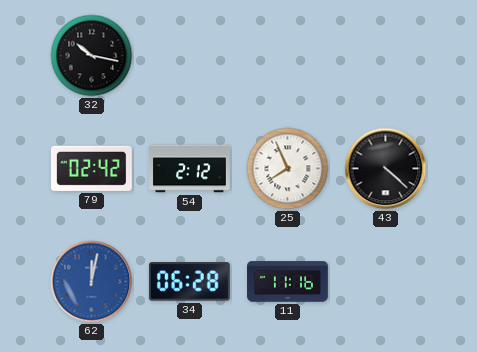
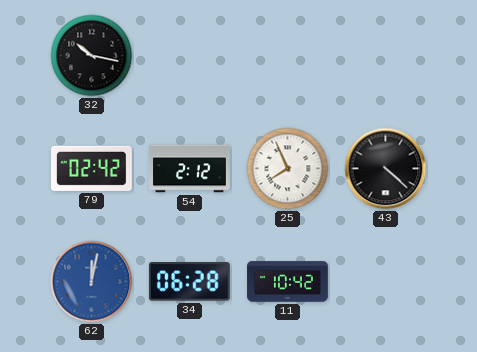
11: 11:16 -> 10:42 (288, 282)
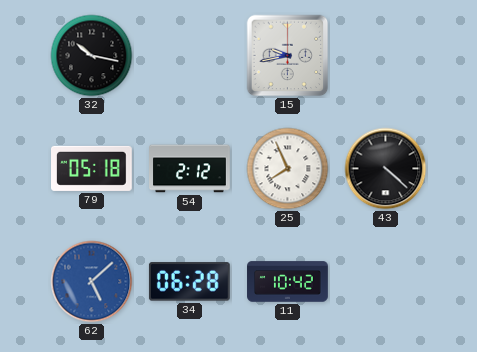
15: none -> 9:43 (288, 56)
79: 02:42 -> 05:18 (92, 168)
62: 12:02 -> 5:08 (92, 282)
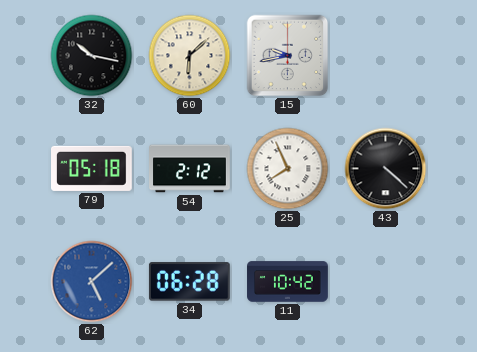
60: none -> 6:08 (190, 56)
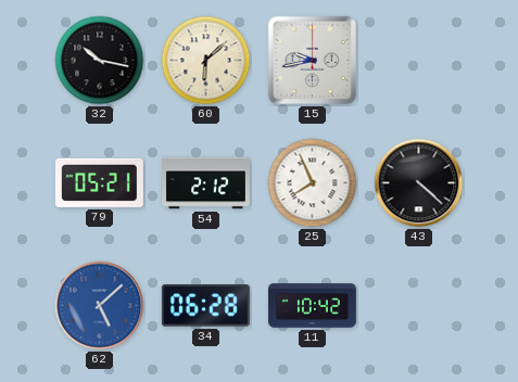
79: 05:18 -> 05:21 (100, 182)
